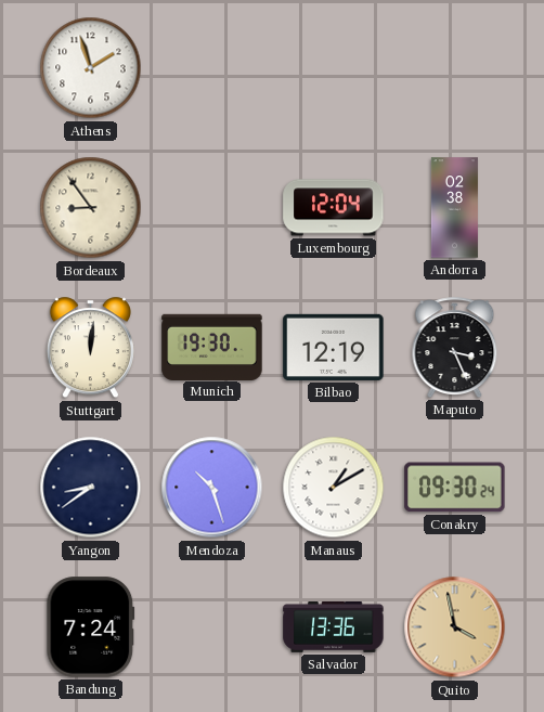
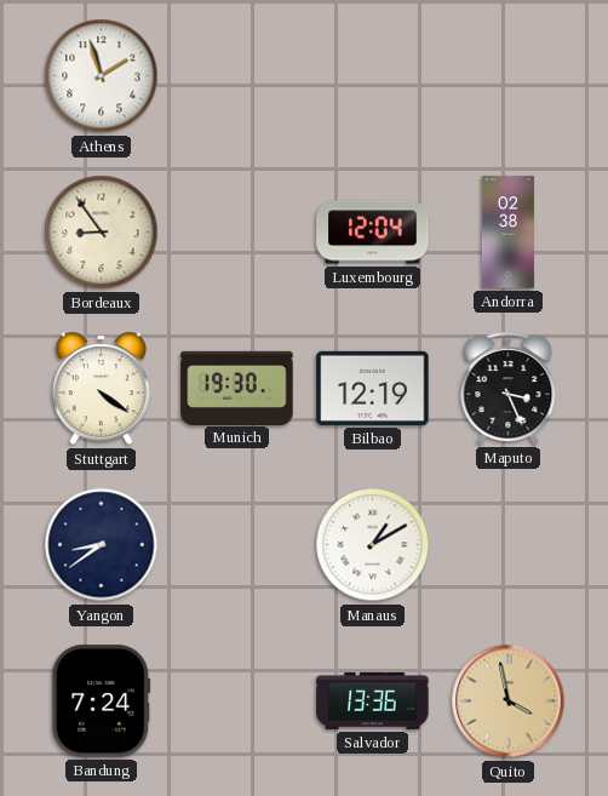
Stuttgart: 12:01 -> 4:21 (101, 389)
Mendoza: 10:27 -> none (212, 488)
Conakry: 09:30 -> none (455, 488)
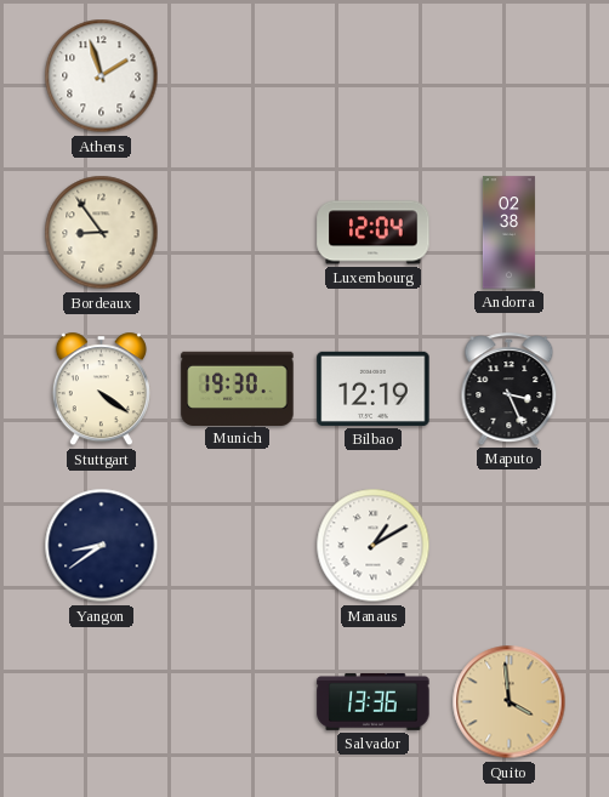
Bandung: 7:24 -> none (102, 701)
Quito: 3:58 -> 3:59 (510, 702)
